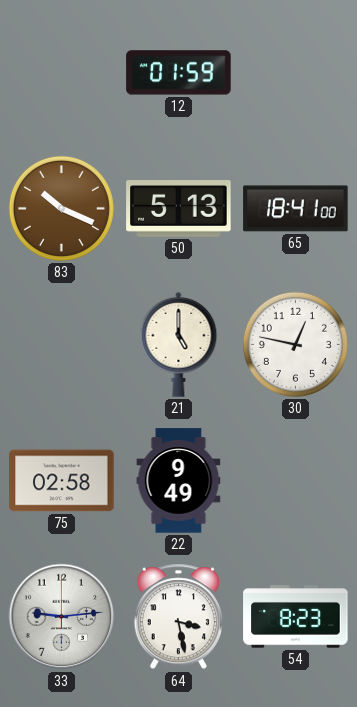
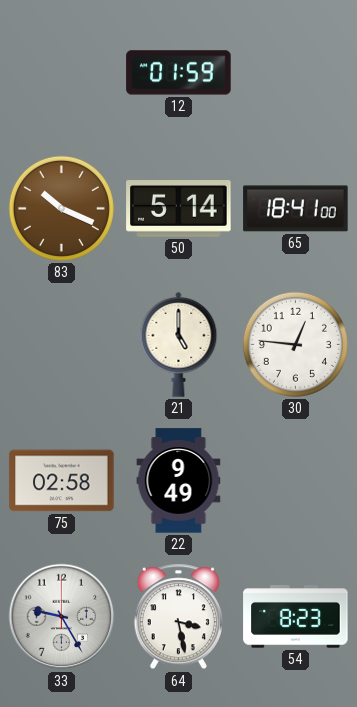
50: 5:13 -> 5:14 (179, 209)
30: 12:47 -> 12:46 (295, 344)
33: 9:14 -> 9:25 (62, 617)
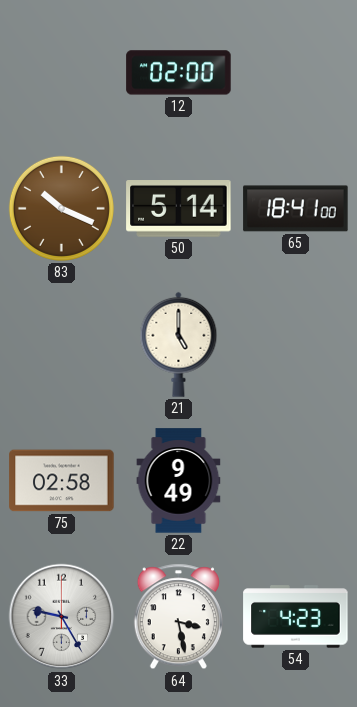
12: 01:59 -> 02:00 (179, 73)
30: 12:46 -> none (295, 344)
54: 8:23 -> 4:23 (296, 617)
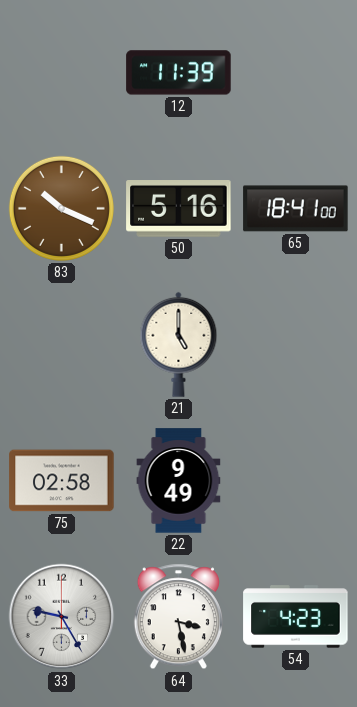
12: 02:00 -> 11:39 (179, 73)
50: 5:14 -> 5:16 (179, 209)
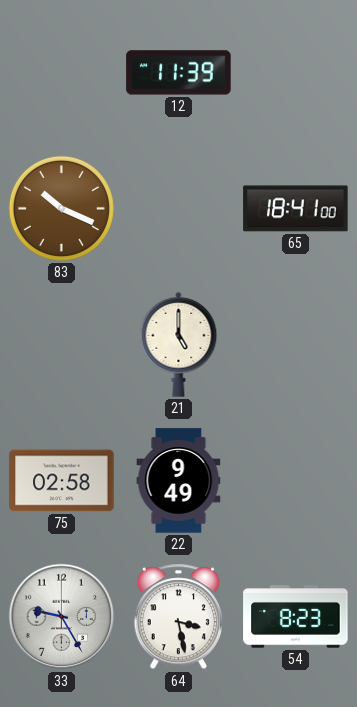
50: 5:16 -> none (179, 209)
54: 4:23 -> 8:23 (296, 617)
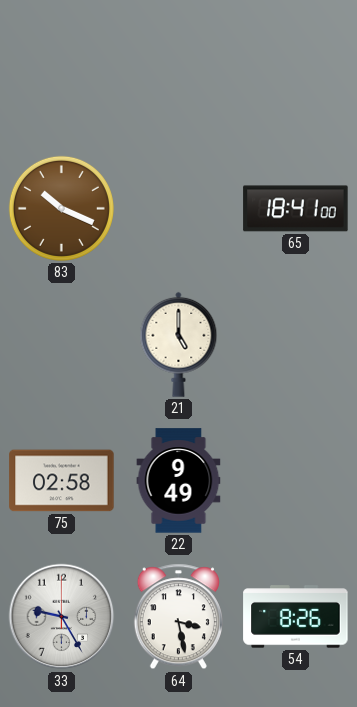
12: 11:39 -> none (179, 73)
54: 8:23 -> 8:26 (296, 617)
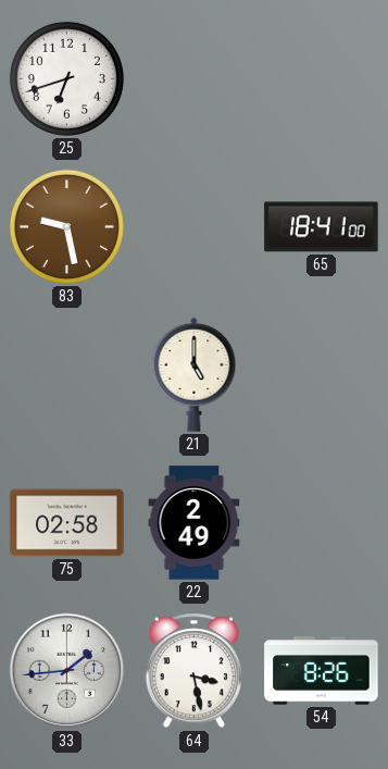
25: none -> 6:42 (66, 78)
83: 10:19 -> 9:28 (66, 226)
22: 9:49 -> 2:49 (195, 523)
33: 9:25 -> 1:44 (67, 671)
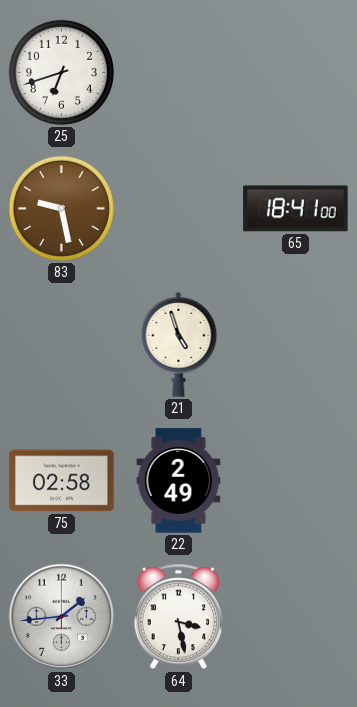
21: 5:00 -> 4:57 (179, 344)
54: 8:26 -> none (322, 671)
